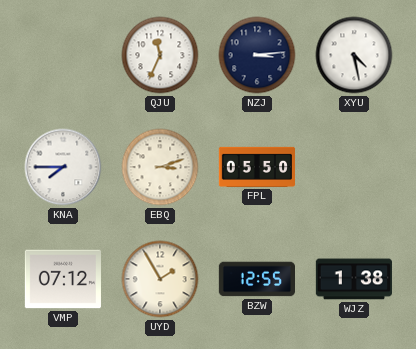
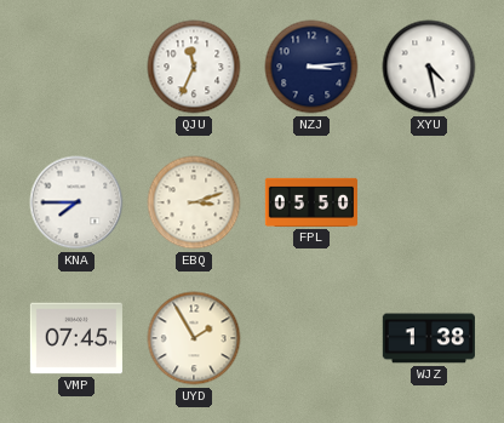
VMP: 07:12 -> 07:45 (76, 338)
BZW: 12:55 -> none (256, 279)
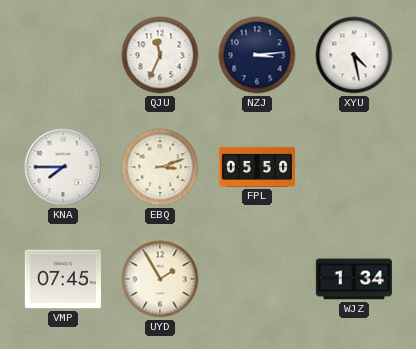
WJZ: 1:38 -> 1:34 (354, 279)
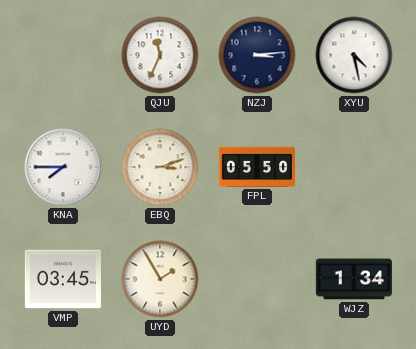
VMP: 07:45 -> 03:45 (63, 279)
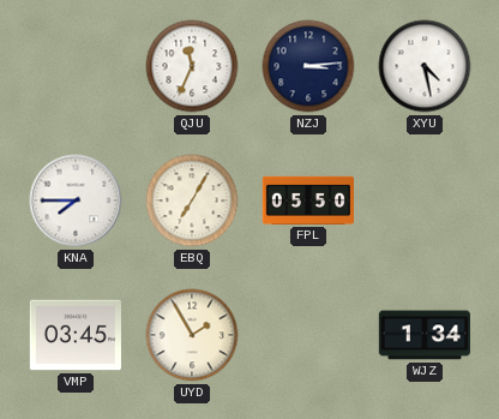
EBQ: 3:12 -> 7:05 (192, 200)
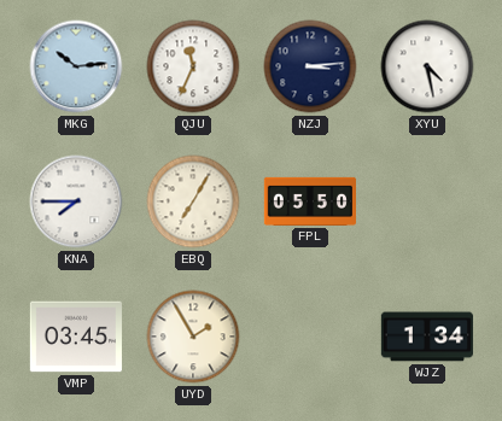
MKG: none -> 10:14 (76, 66)
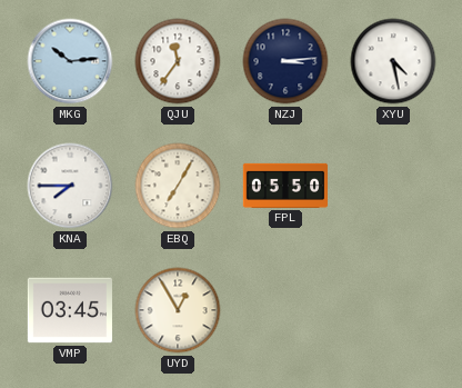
QJU: 11:34 -> 11:36 (178, 61)
UYD: 1:55 -> 12:55 (178, 310)
WJZ: 1:34 -> none (427, 337)
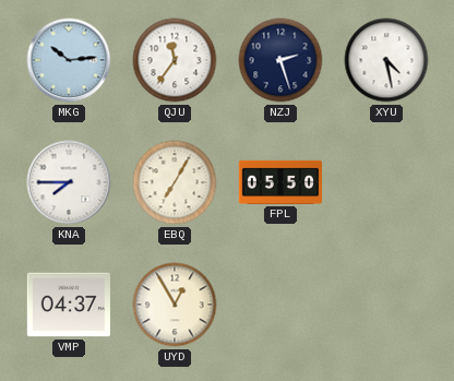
NZJ: 3:14 -> 2:27 (280, 60)
VMP: 03:45 -> 04:37 (69, 305)
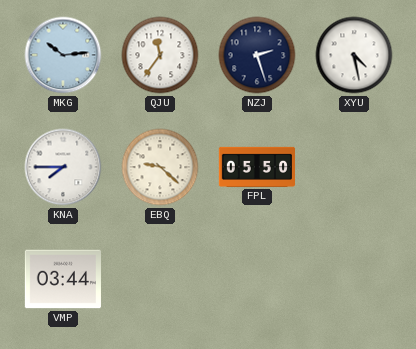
EBQ: 7:05 -> 9:22 (160, 167)
VMP: 04:37 -> 03:44 (63, 279)
UYD: 12:55 -> none (175, 305)
